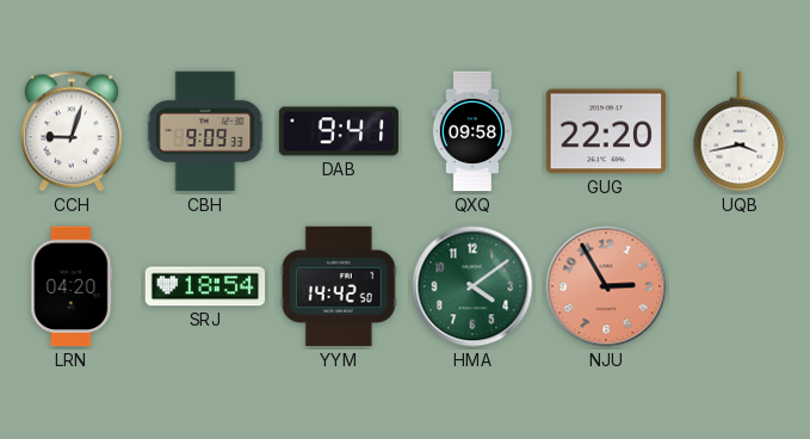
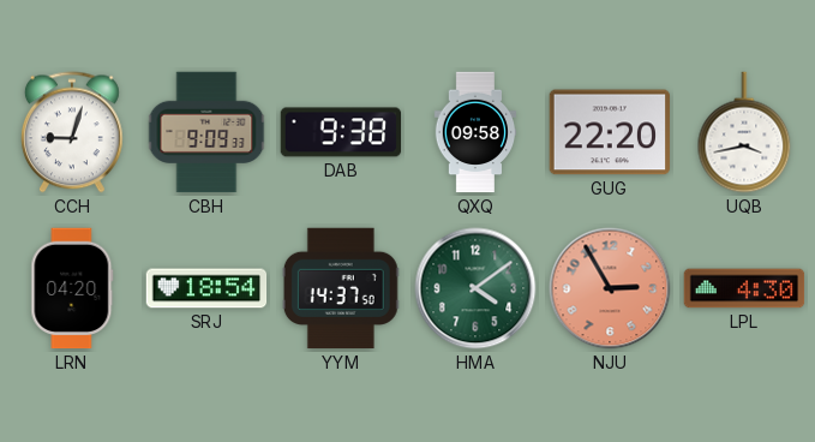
DAB: 9:41 -> 9:38 (341, 132)
YYM: 14:42 -> 14:37 (341, 288)
LPL: none -> 4:30 (744, 288)
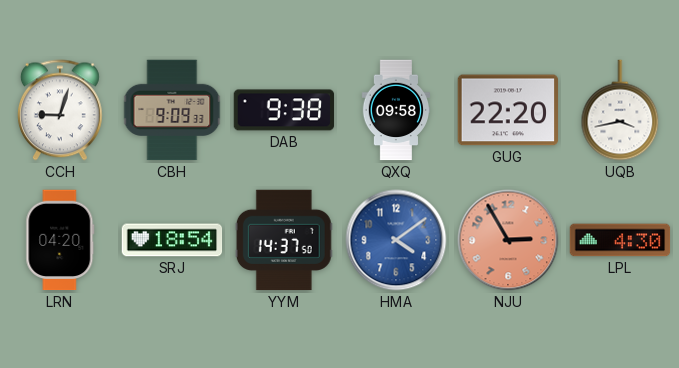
HMA dial: green -> blue (396, 240)
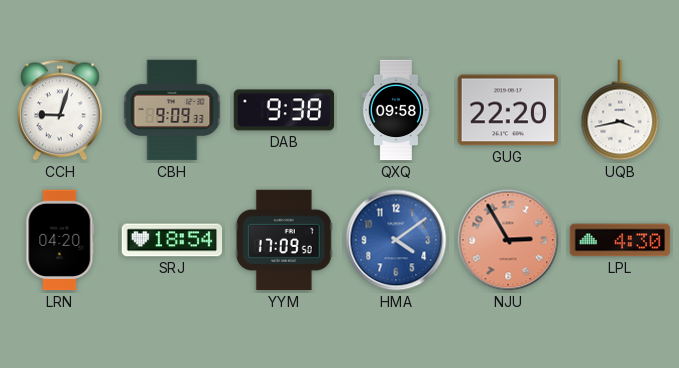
YYM: 14:37 -> 17:09 (284, 240)
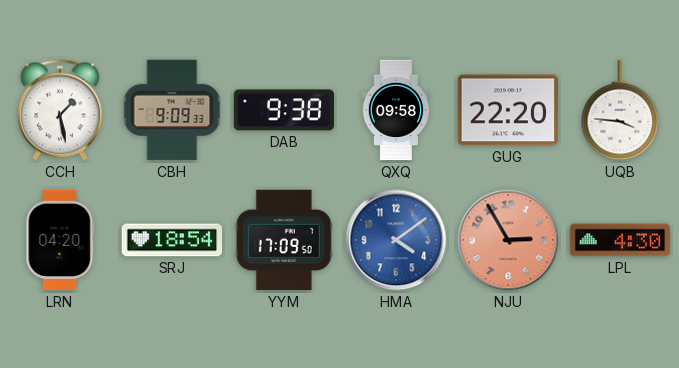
CCH: 9:03 -> 1:28 (60, 110)
UQB: 3:43 -> 3:46 (620, 110)
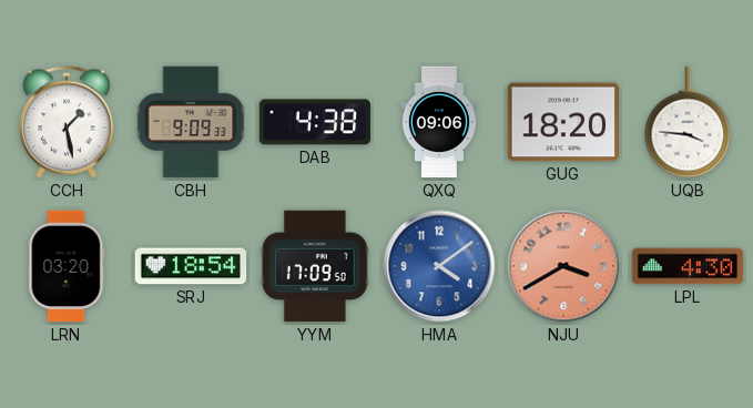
DAB: 9:38 -> 4:38 (315, 122)
QXQ: 09:58 -> 09:06 (439, 122)
GUG: 22:20 -> 18:20 (563, 122)
LRN: 04:20 -> 03:20 (67, 266)
NJU: 2:55 -> 3:40 (563, 266)
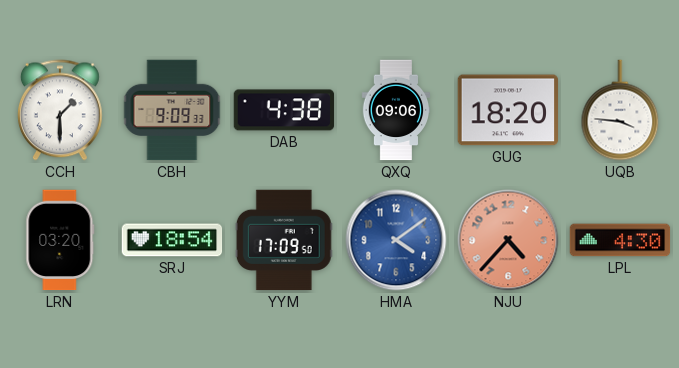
CCH: 1:28 -> 1:30 (60, 110)
NJU: 3:40 -> 4:37 (508, 240)
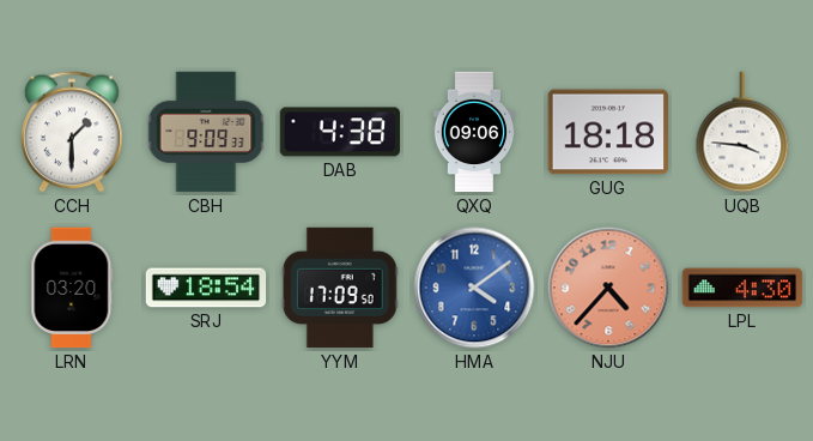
GUG: 18:20 -> 18:18 (608, 132)
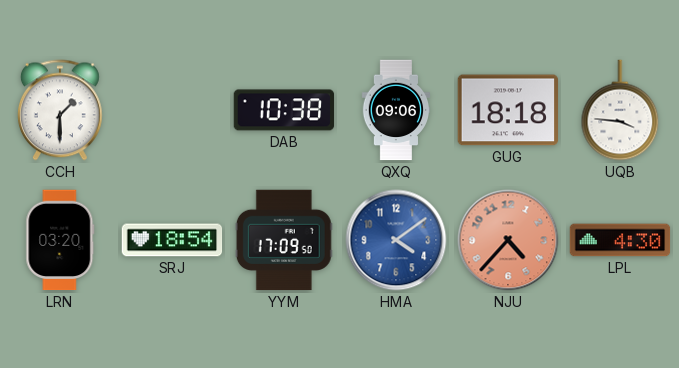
CBH: 9:09 -> none (206, 132)
DAB: 4:38 -> 10:38 (284, 110)
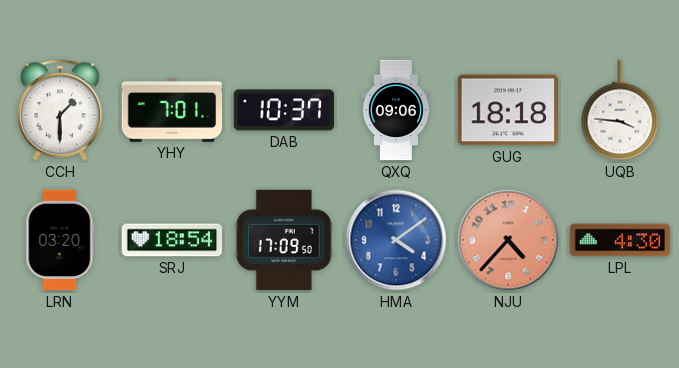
YHY: none -> 7:01 (172, 111)
DAB: 10:38 -> 10:37 (284, 110)
